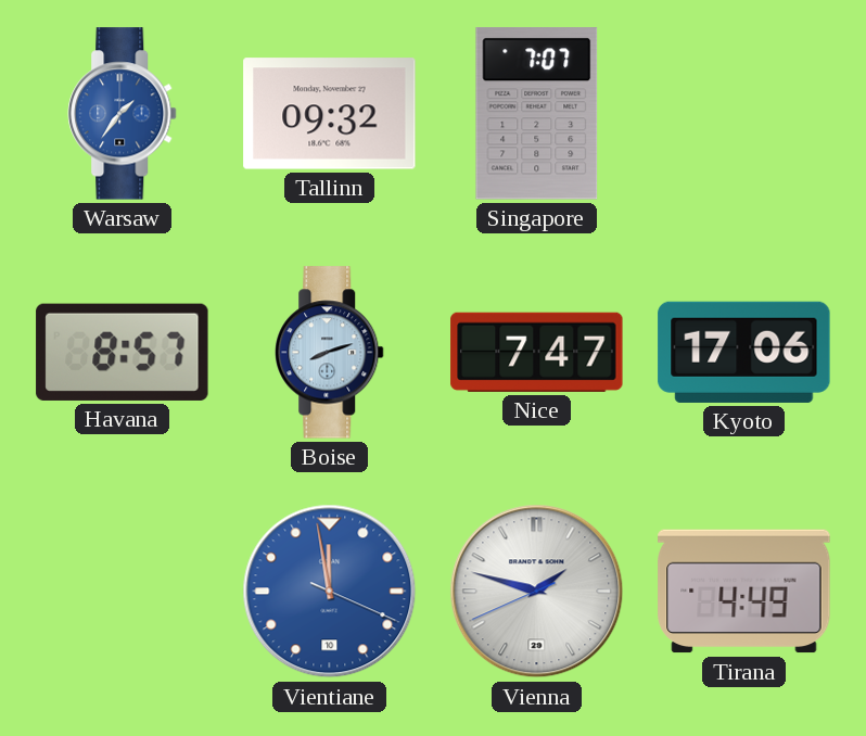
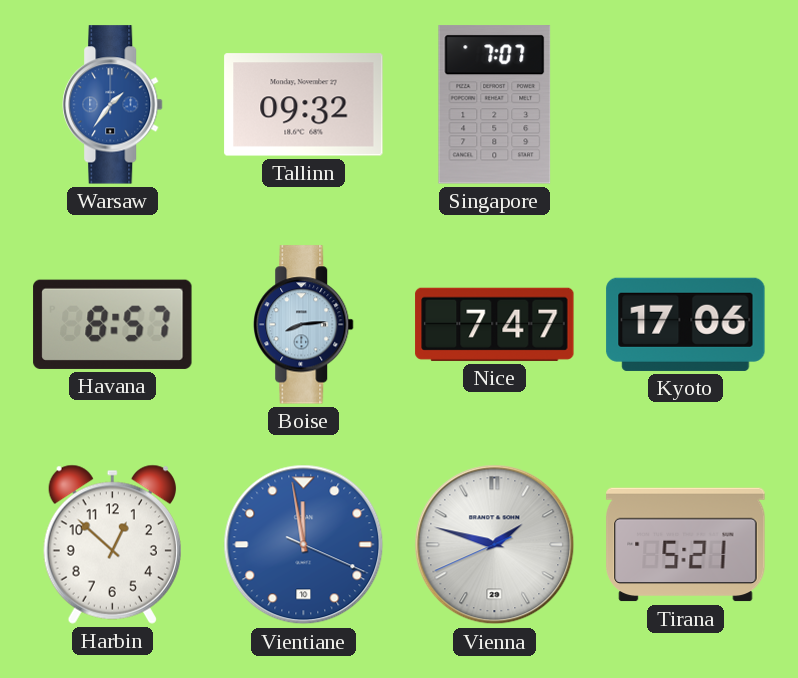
Boise: 8:12 -> 8:14 (304, 325)
Harbin: none -> 12:52 (112, 544)
Tirana: 4:49 -> 5:21 (686, 545)
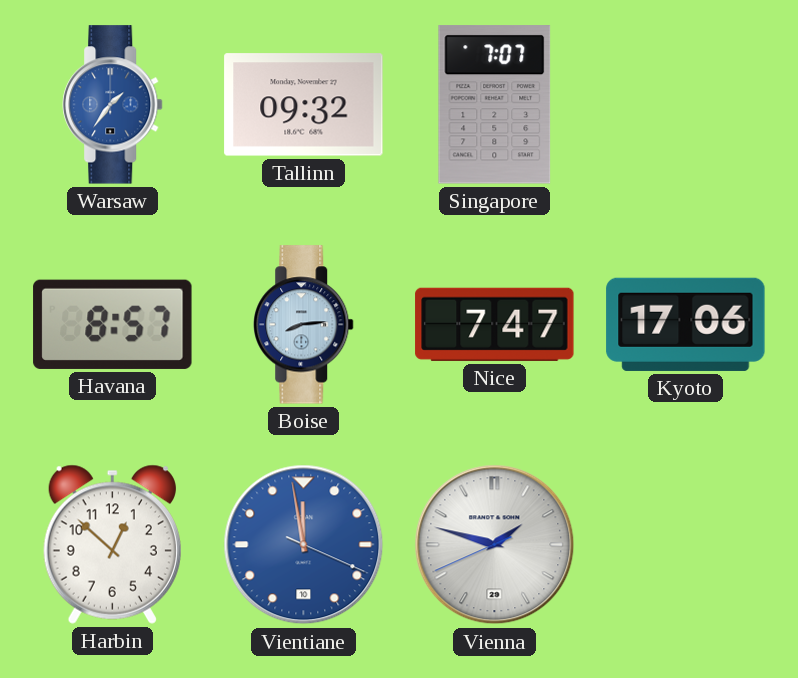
Tirana: 5:21 -> none (686, 545)
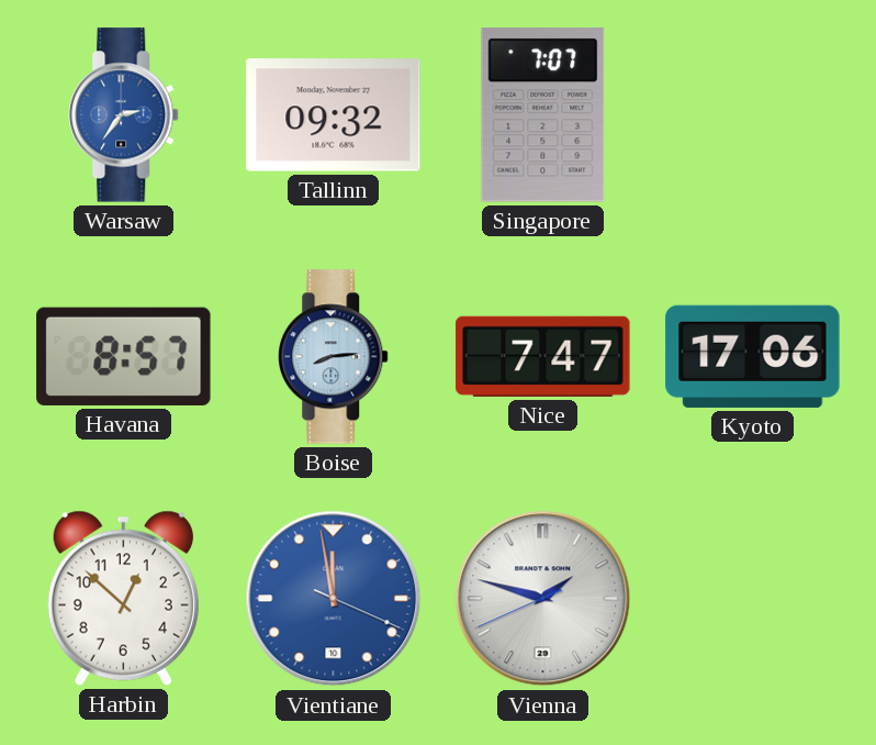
Warsaw: 1:36 -> 2:36 (124, 115)
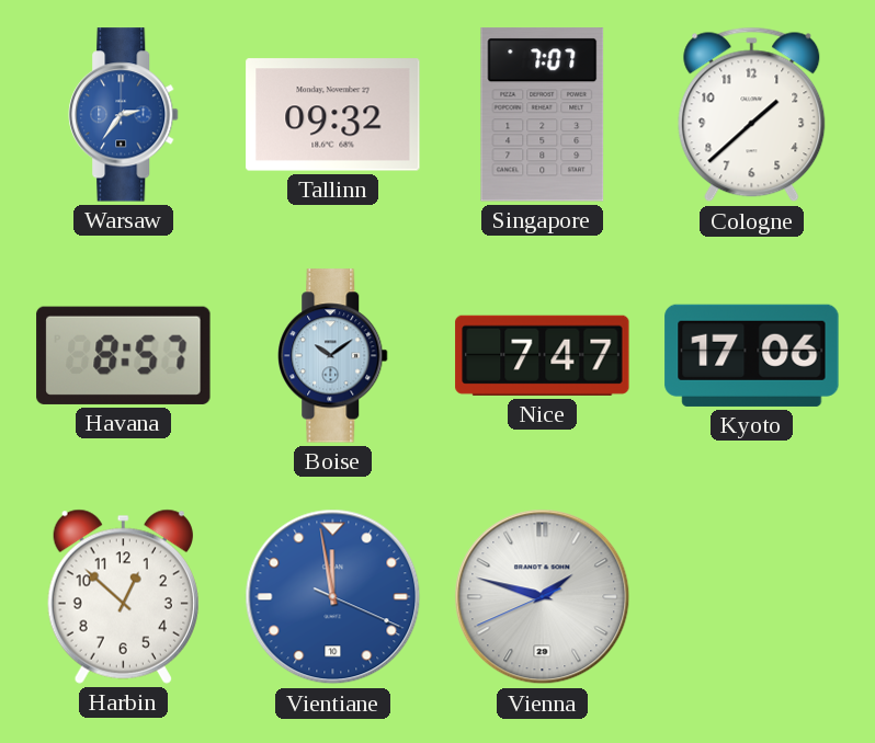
Cologne: none -> 1:38 (752, 115)
Boise: 8:14 -> 10:09 (333, 356)
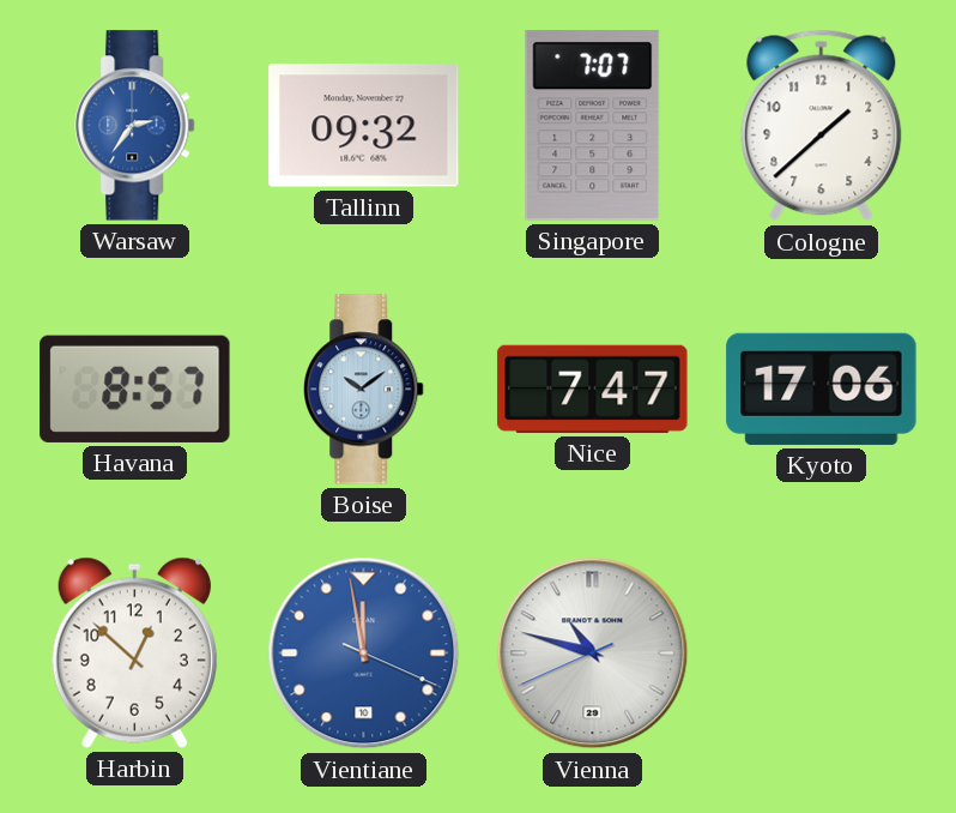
Vienna: 1:47 -> 10:47 (593, 654)
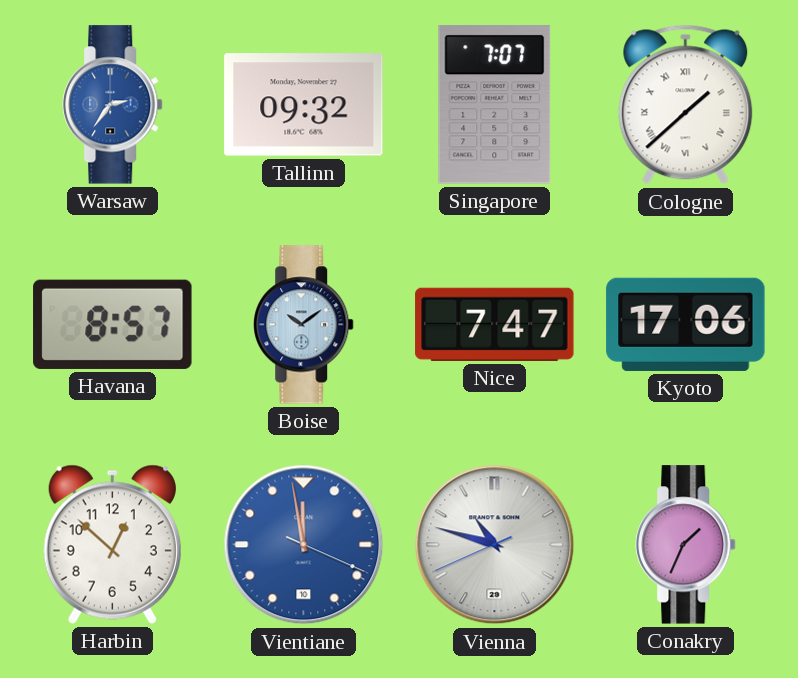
Cologne numerals: Arabic -> Roman (686, 105)
Conakry: none -> 1:34 (686, 545)
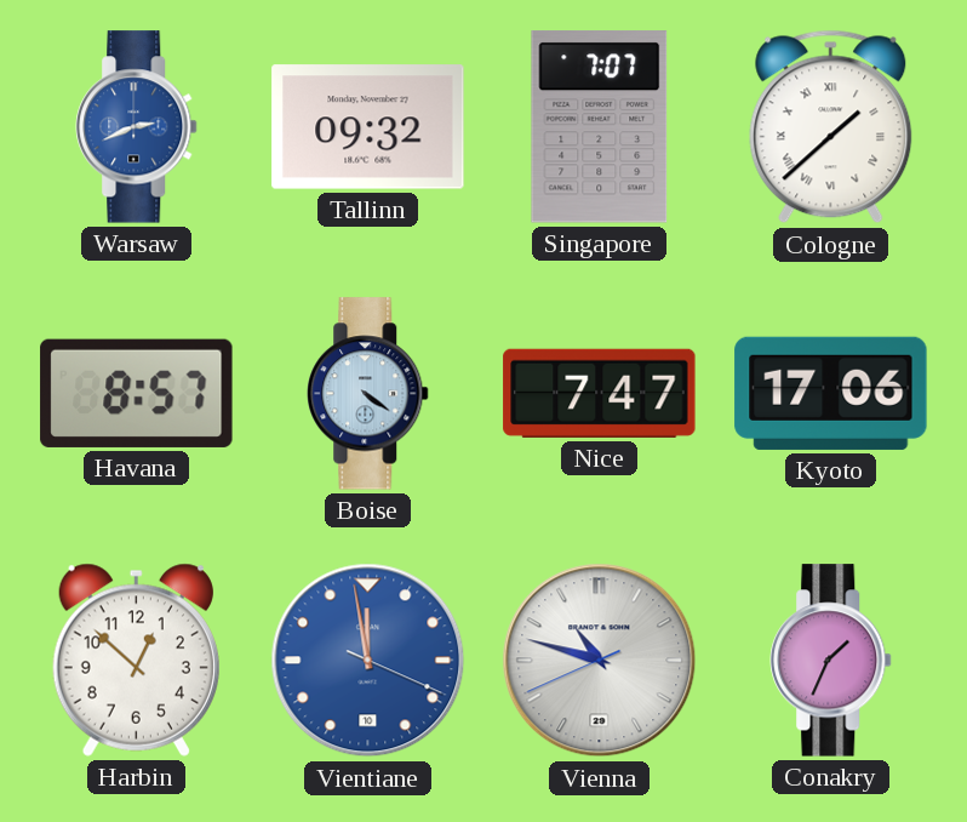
Warsaw: 2:36 -> 2:41 (137, 127)
Boise: 10:09 -> 4:21 (368, 394)
